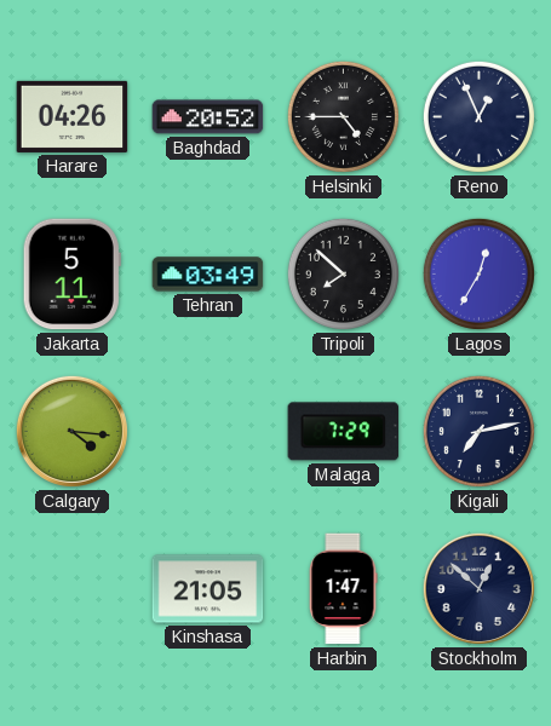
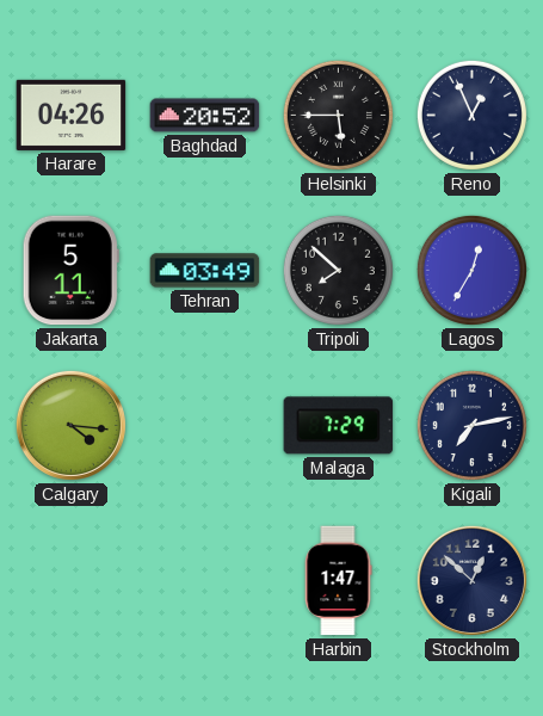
Helsinki: 4:45 -> 5:45 (338, 115)
Kinshasa: 21:05 -> none (208, 589)
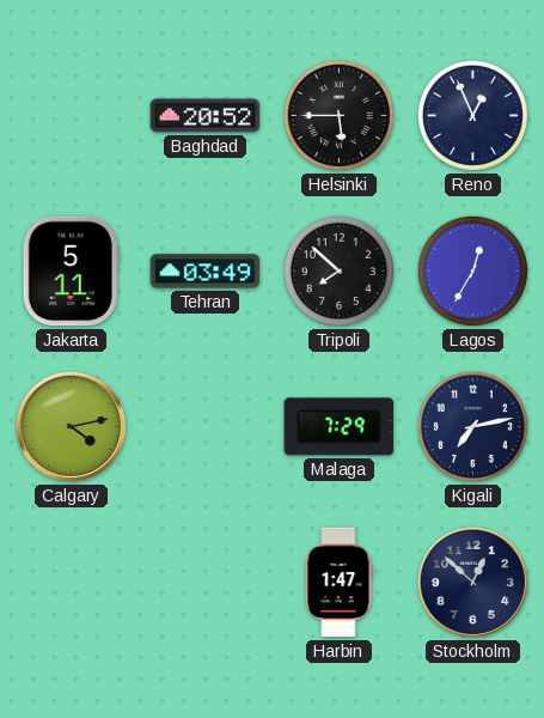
Harare: 04:26 -> none (72, 115)
Calgary: 4:16 -> 4:13 (71, 426)
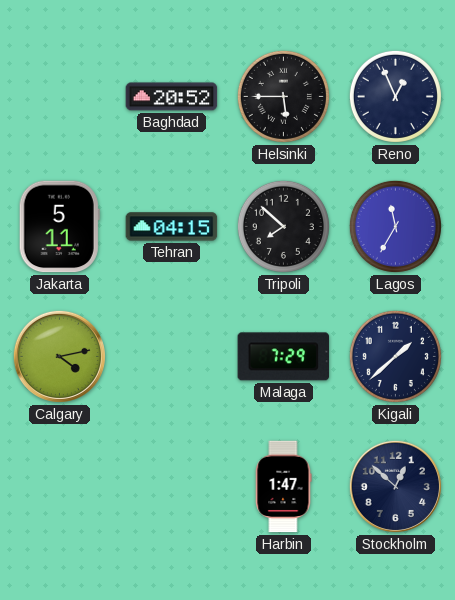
Tehran: 03:49 -> 04:15 (172, 227)
Lagos: 12:35 -> 11:35 (395, 226)
Kigali: 7:13 -> 1:38 (395, 356)
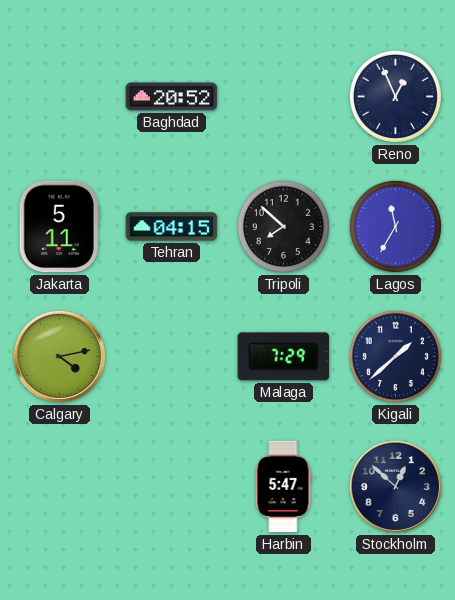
Helsinki: 5:45 -> none (283, 96)
Harbin: 1:47 -> 5:47 (283, 487)
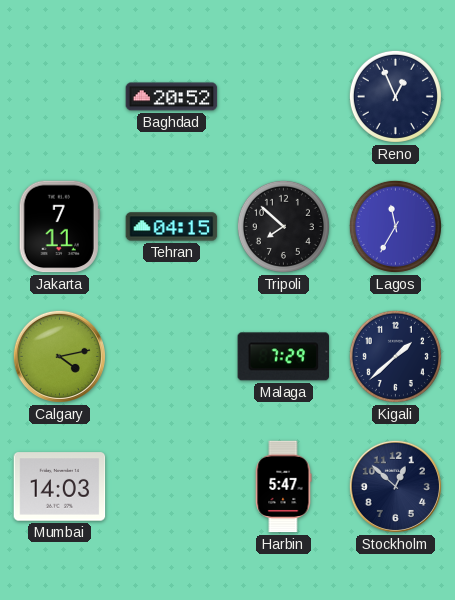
Jakarta: 5:11 -> 7:11 (59, 227)
Mumbai: none -> 14:03 (60, 487)
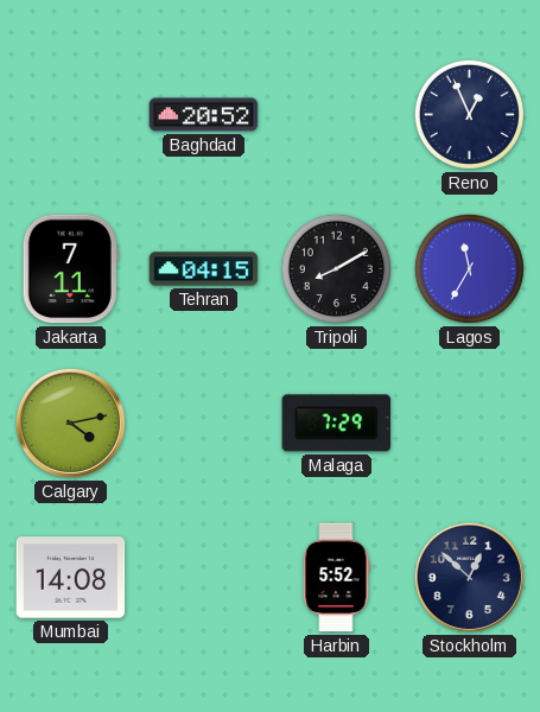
Tripoli: 7:52 -> 8:10 (336, 268)
Kigali: 1:38 -> none (395, 356)
Mumbai: 14:03 -> 14:08 (71, 578)
Harbin: 5:47 -> 5:52 (336, 578)
